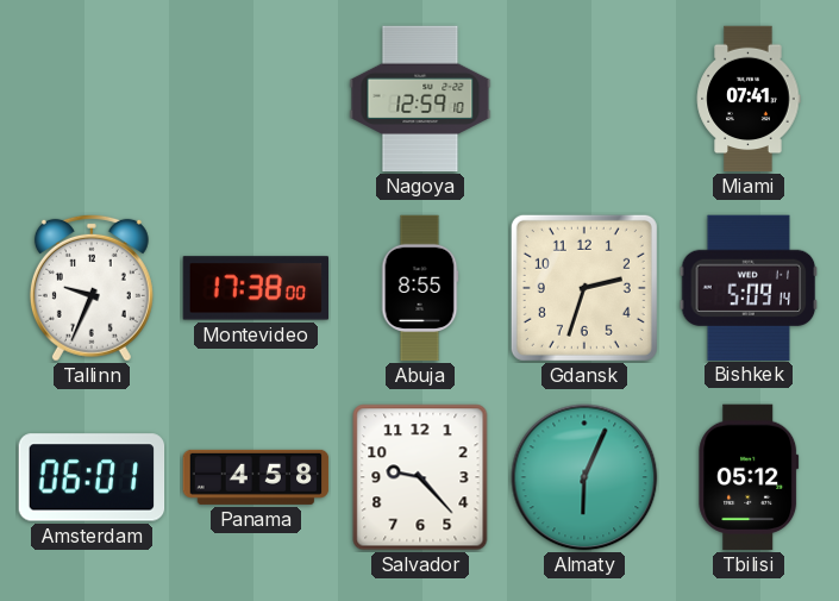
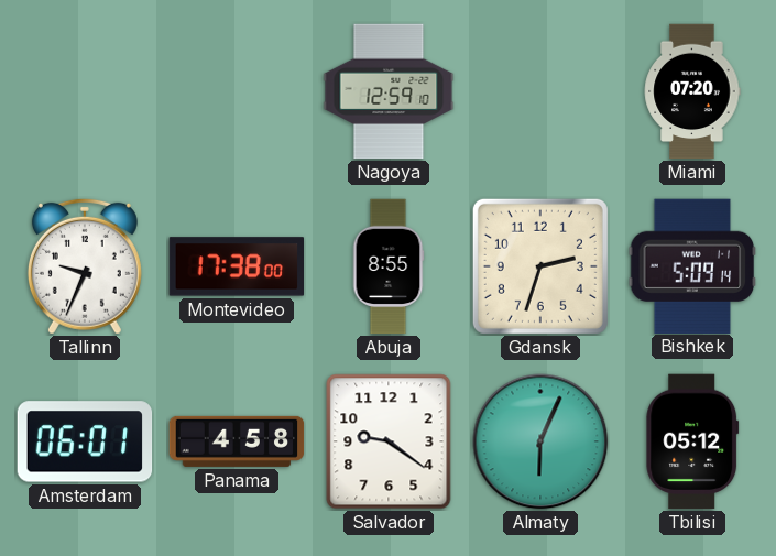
Miami: 07:41 -> 07:20 (692, 91)
Salvador: 9:23 -> 9:21 (389, 441)
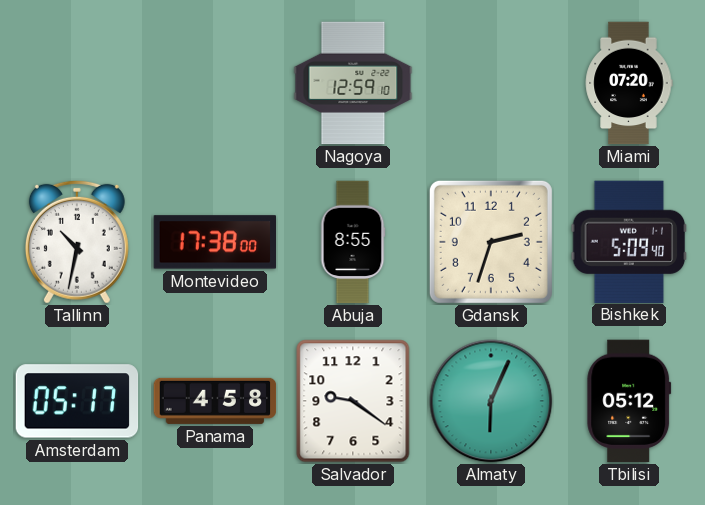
Tallinn: 9:34 -> 10:32 (77, 242)
Bishkek: 5:09:14 -> 5:09:40 (629, 241)
Amsterdam: 06:01 -> 05:17 (77, 401)
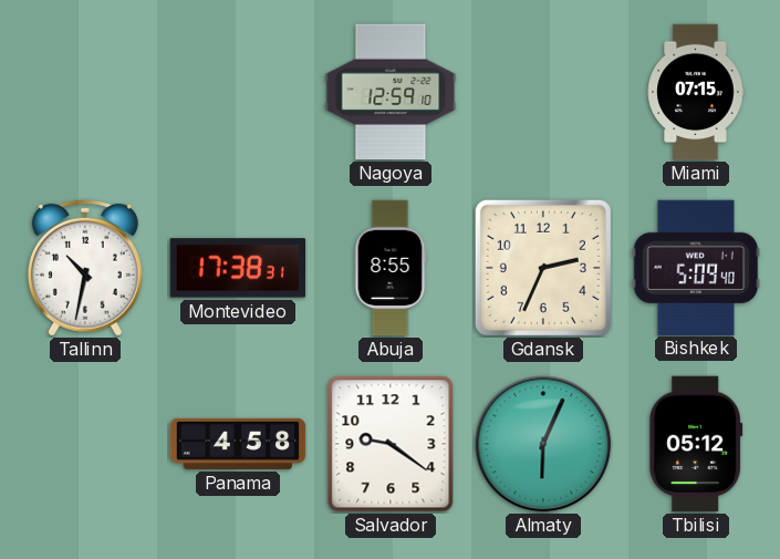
Miami: 07:20 -> 07:15 (696, 92)
Montevideo: 17:38:00 -> 17:38:31 (238, 268)
Gdansk: 2:33 -> 2:34 (543, 268)
Amsterdam: 05:17 -> none (77, 401)
